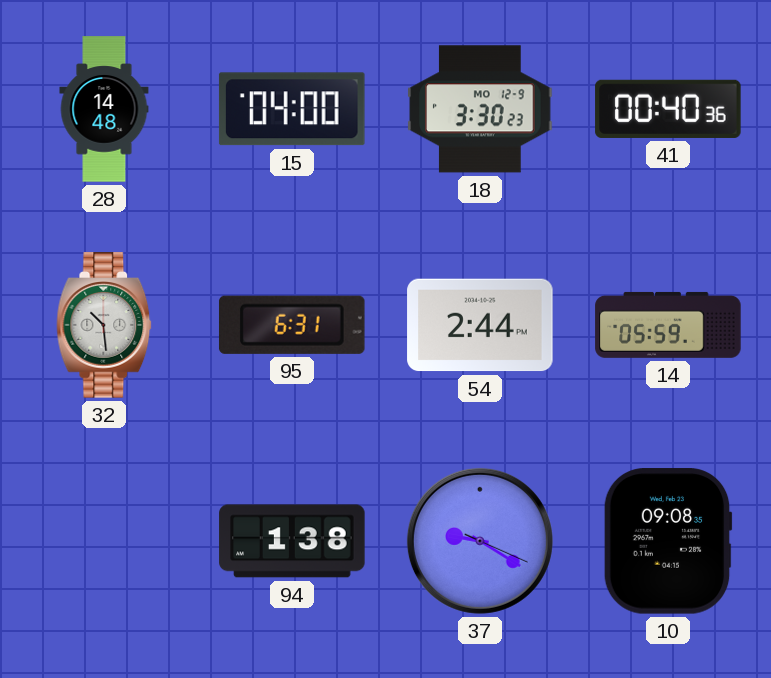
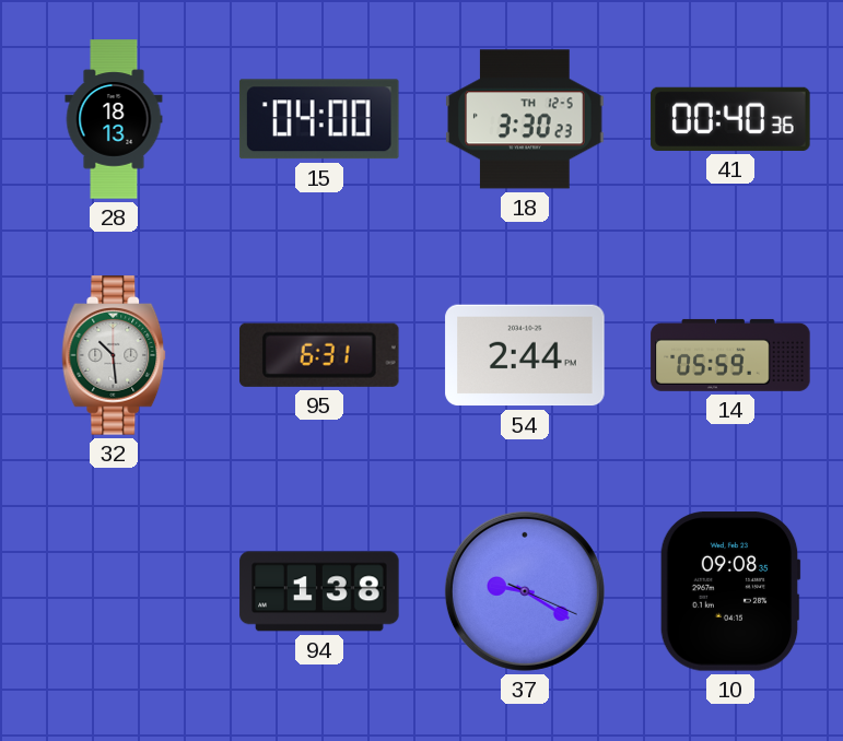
28: 14:48 -> 18:13 (114, 119)
18 date: MO 12-9 -> TH 12-5 (525, 119)
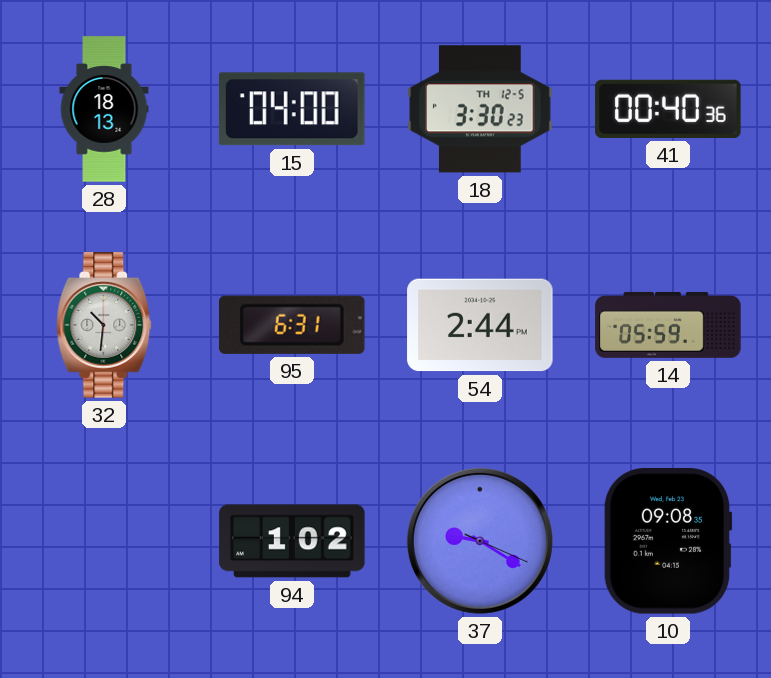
32: 10:29 -> 10:31 (104, 325)
94: 1:38 -> 1:02 (292, 541)
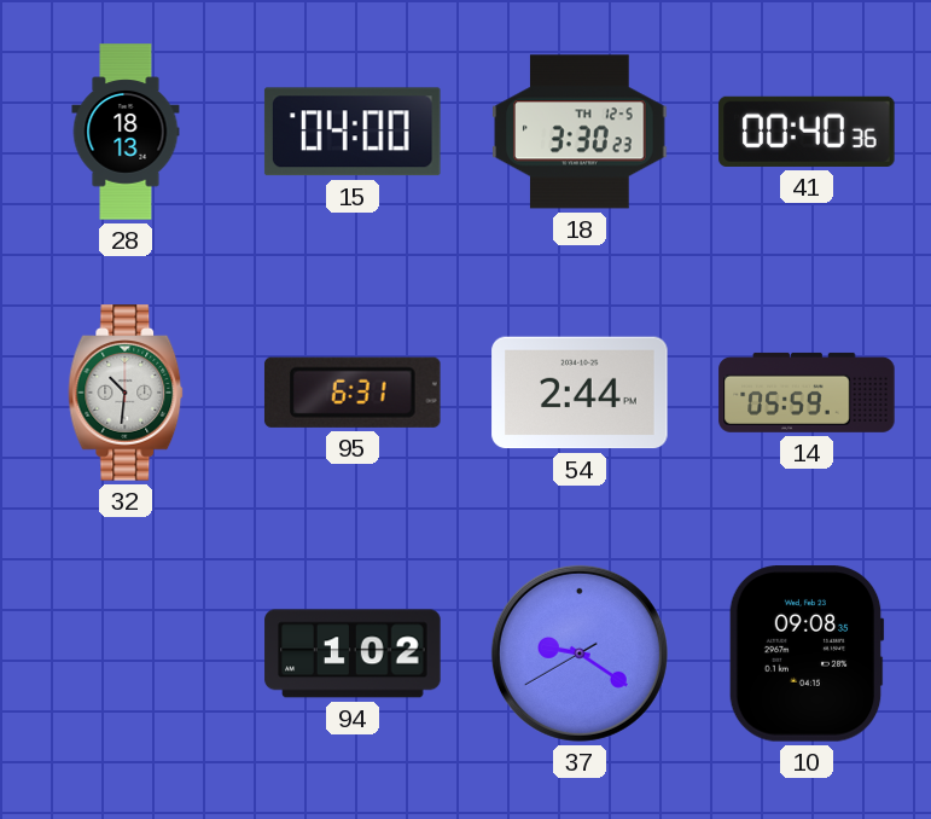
37: 9:20:19 -> 9:20:40 (580, 654)
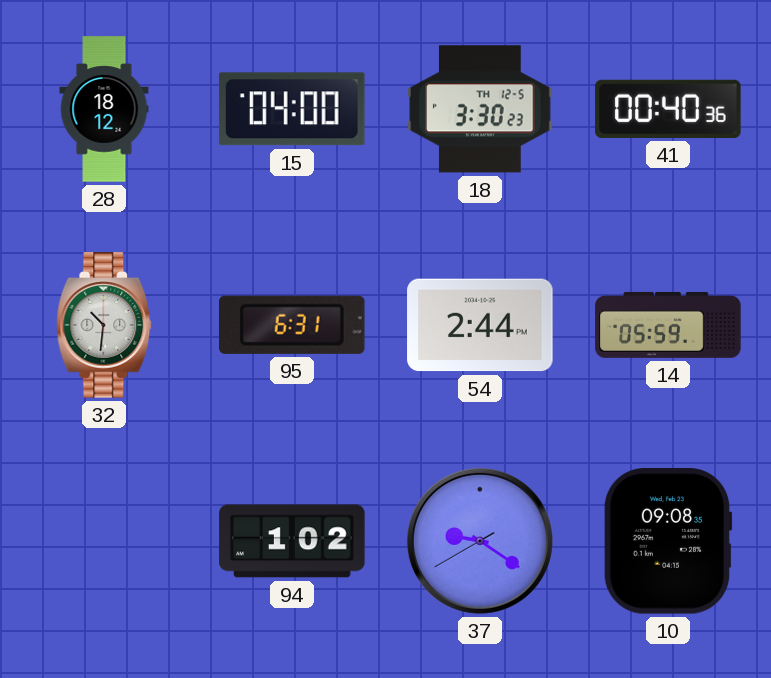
28: 18:13 -> 18:12 (104, 109)
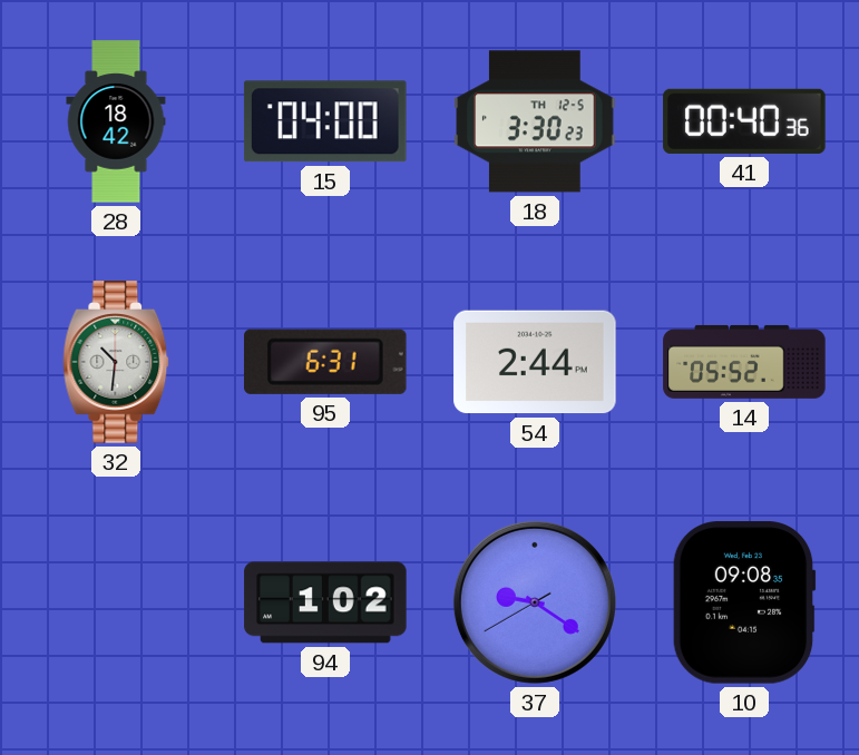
28: 18:12 -> 18:42 (116, 121)
14: 05:59 -> 05:52 (744, 362)
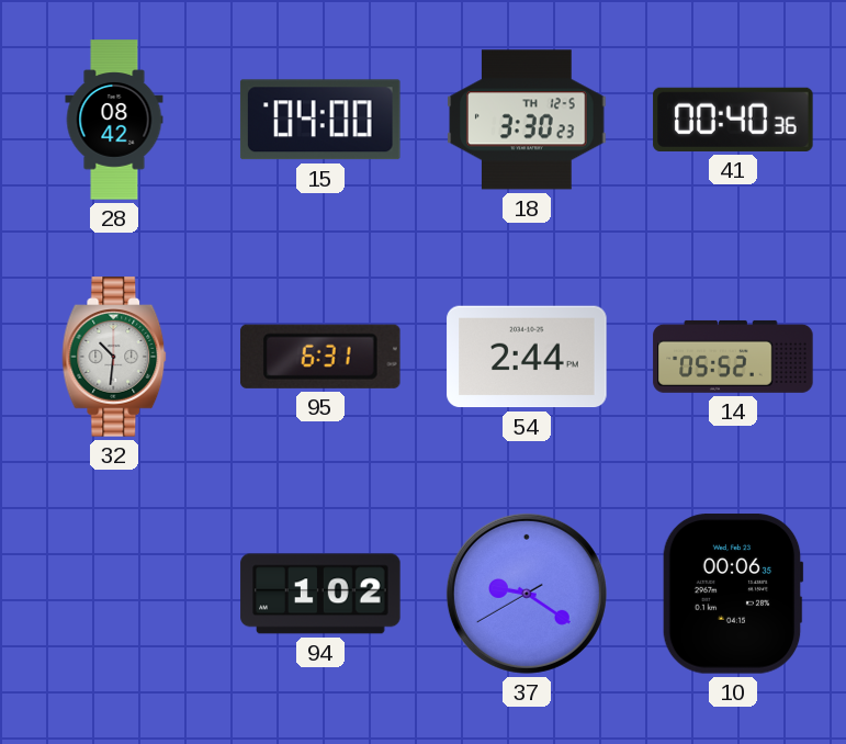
28: 18:42 -> 08:42 (114, 120)
10: 09:08 -> 00:06 (733, 594)
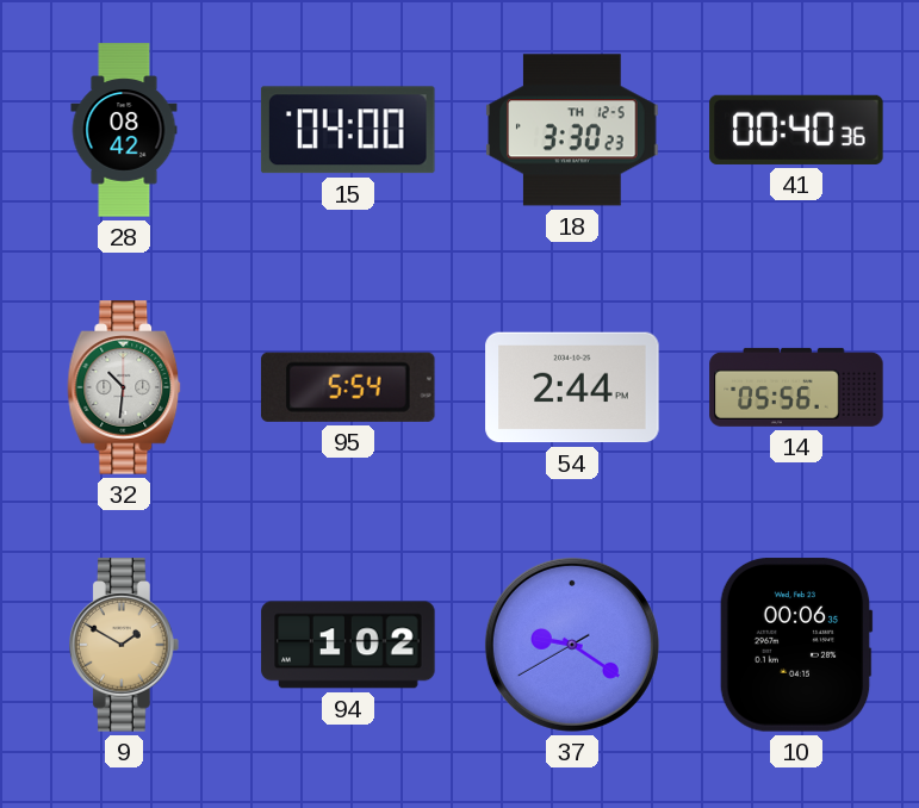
95: 6:31 -> 5:54 (348, 387)
14: 05:52 -> 05:56 (796, 387)
9: none -> 1:50 (125, 645)
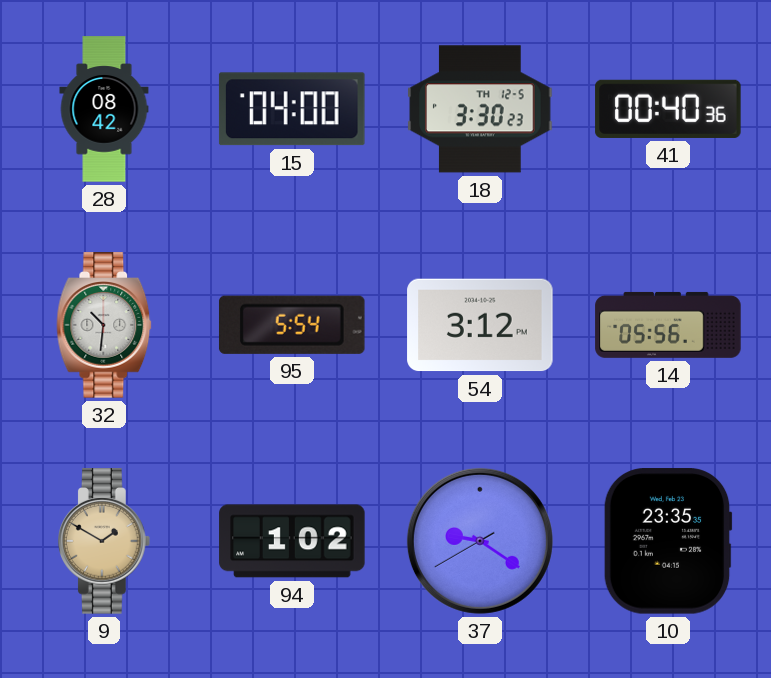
54: 2:44 -> 3:12 (480, 325)
10: 00:06 -> 23:35 (668, 541)
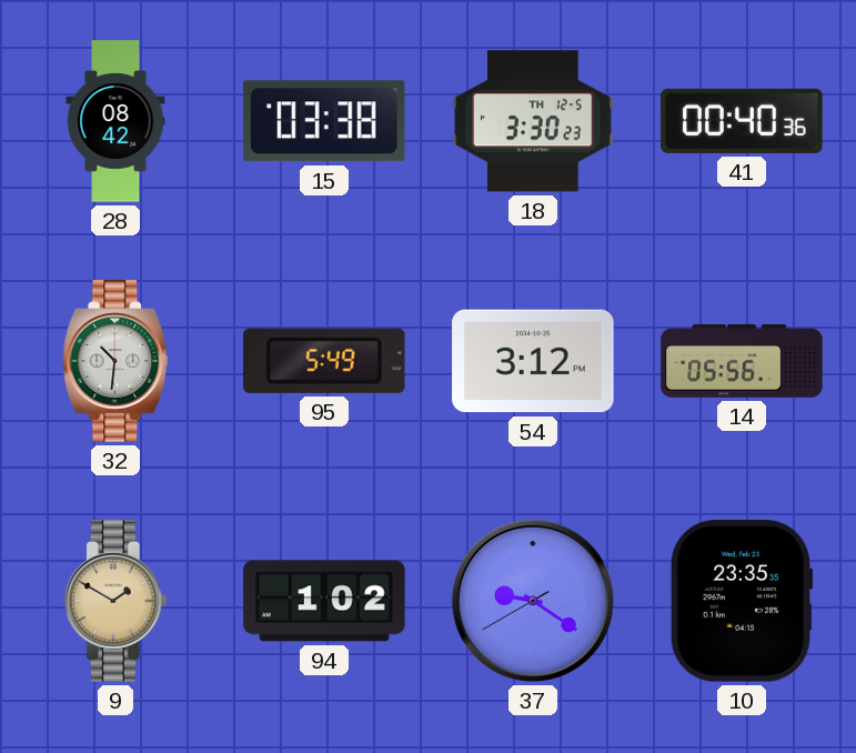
15: 04:00 -> 03:38 (324, 121)
95: 5:54 -> 5:49 (324, 361)
